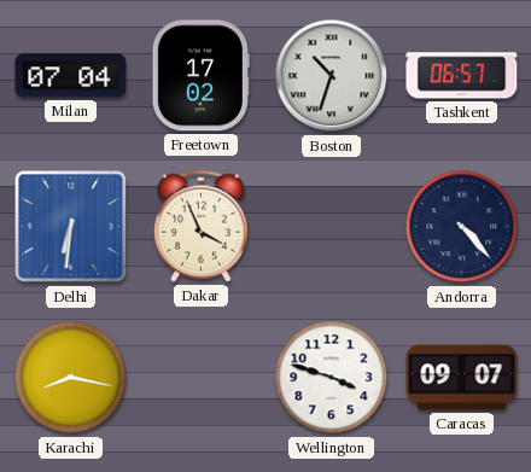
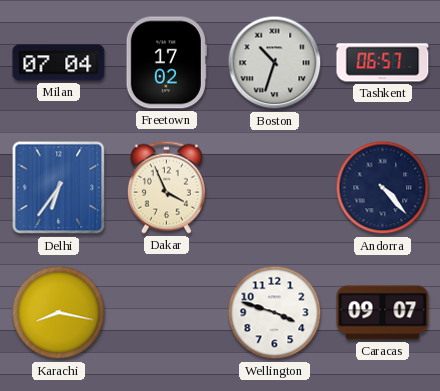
Delhi: 6:31 -> 6:36 (59, 188)
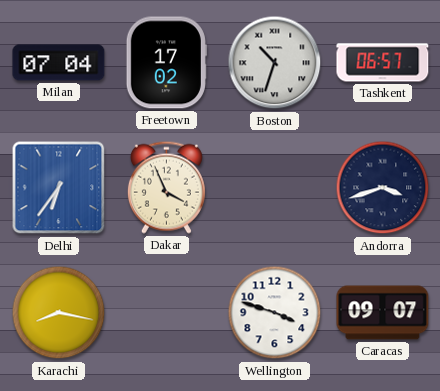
Andorra: 4:23 -> 3:42 (383, 188)
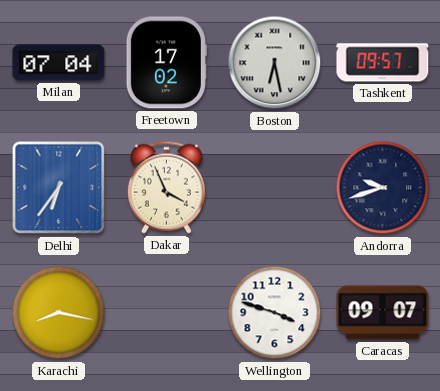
Boston: 10:33 -> 6:28 (275, 63)
Tashkent: 06:57 -> 09:57 (383, 63)
Andorra: 3:42 -> 9:42 (383, 188)
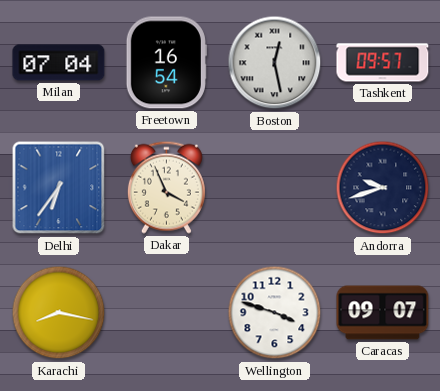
Freetown: 17:02 -> 16:54 (166, 63)
Boston: 6:28 -> 12:28 (275, 63)
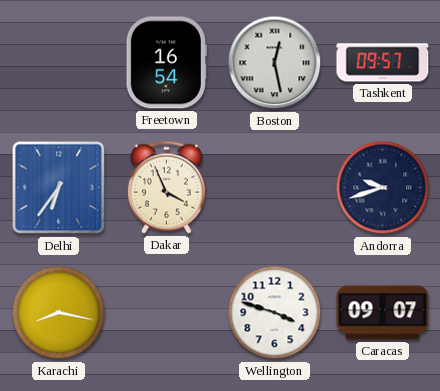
Milan: 07:04 -> none (59, 63)
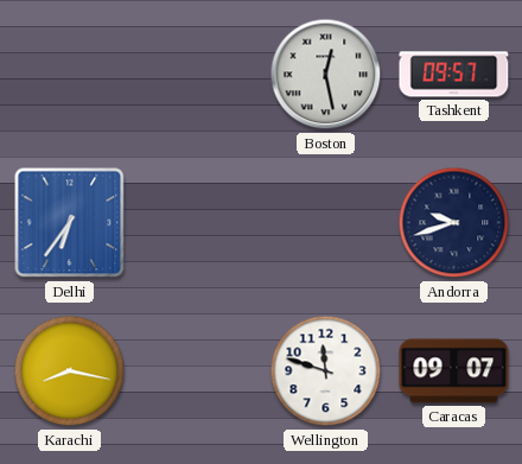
Freetown: 16:54 -> none (166, 63)
Dakar: 3:56 -> none (166, 187)
Wellington: 3:48 -> 11:48 (326, 371)
